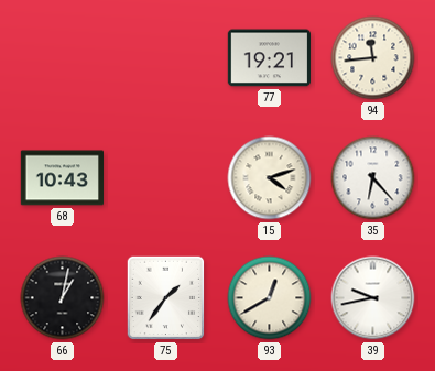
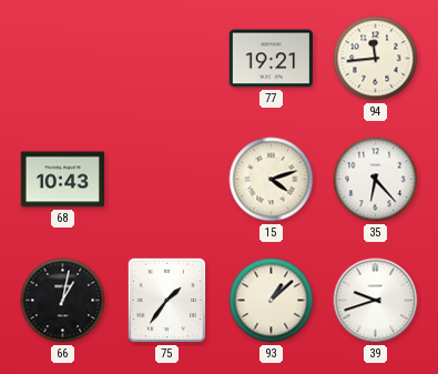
93: 12:40 -> 1:08 (272, 301)
39: 9:43 -> 9:42 (376, 301)
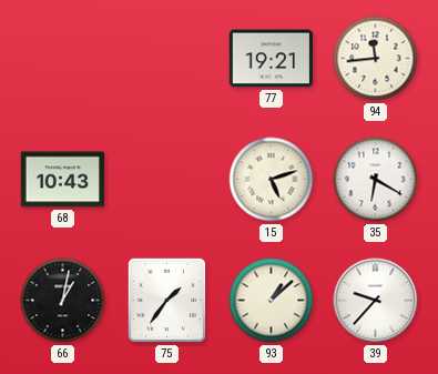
15: 4:12 -> 5:12 (272, 180)
35: 6:23 -> 6:20 (376, 180)
39: 9:42 -> 9:37 (376, 301)
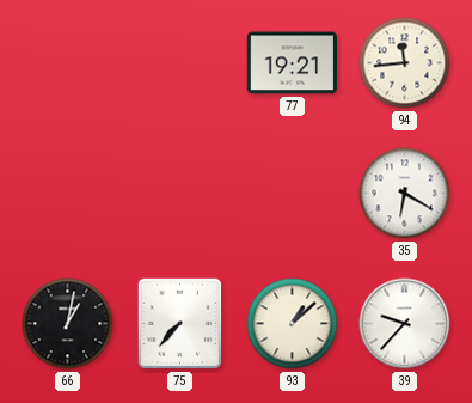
68: 10:43 -> none (62, 180)
15: 5:12 -> none (272, 180)
75: 1:36 -> 7:37 (180, 324)
